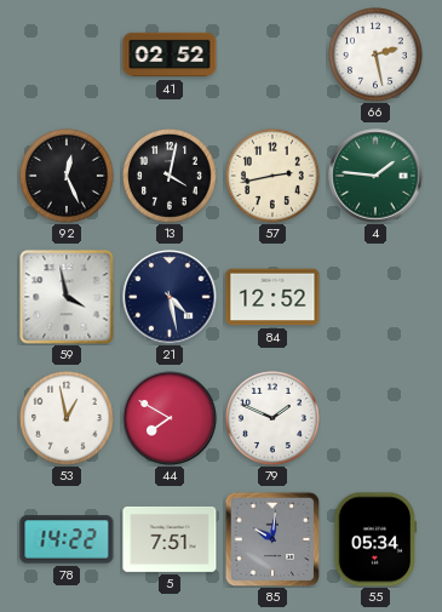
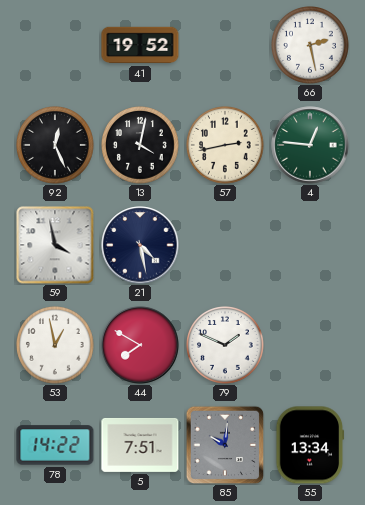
41: 02:52 -> 19:52 (140, 45)
4: 1:46 -> 12:46 (310, 145)
84: 12:52 -> none (272, 297)
55: 05:34 -> 13:34 (310, 445)
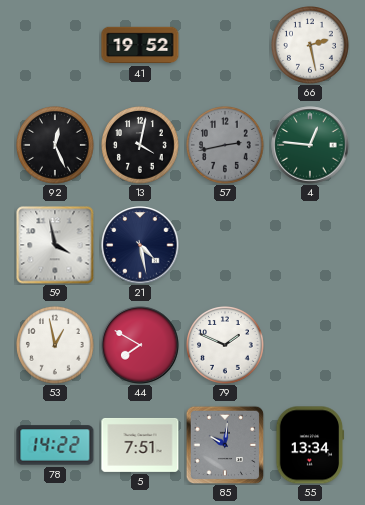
57 dial: cream -> grey (226, 146)
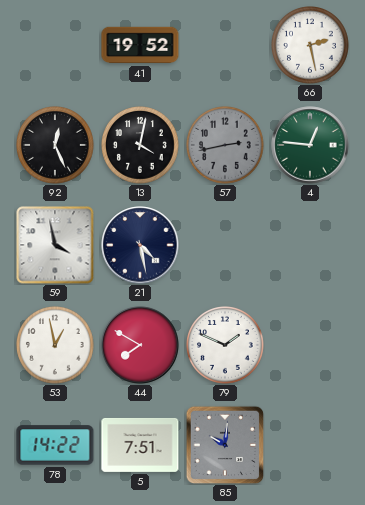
55: 13:34 -> none (310, 445)
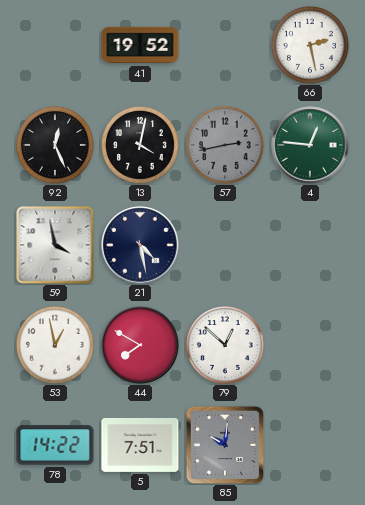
79: 1:49 -> 12:52 (226, 346)
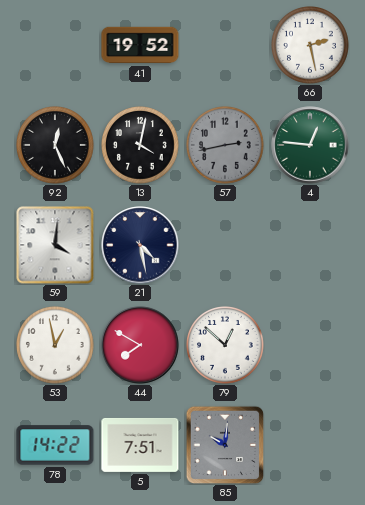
59: 3:58 -> 4:01 (55, 245)
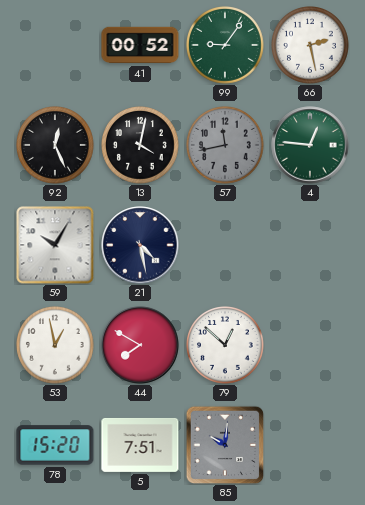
41: 19:52 -> 00:52 (140, 45)
99: none -> 9:06 (226, 46)
57: 2:43 -> 11:43 (226, 146)
59: 4:01 -> 10:05 (55, 245)
78: 14:22 -> 15:20 (55, 445)
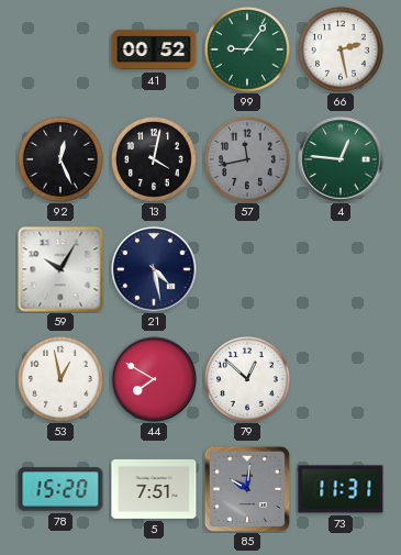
73: none -> 11:31 (341, 489)
